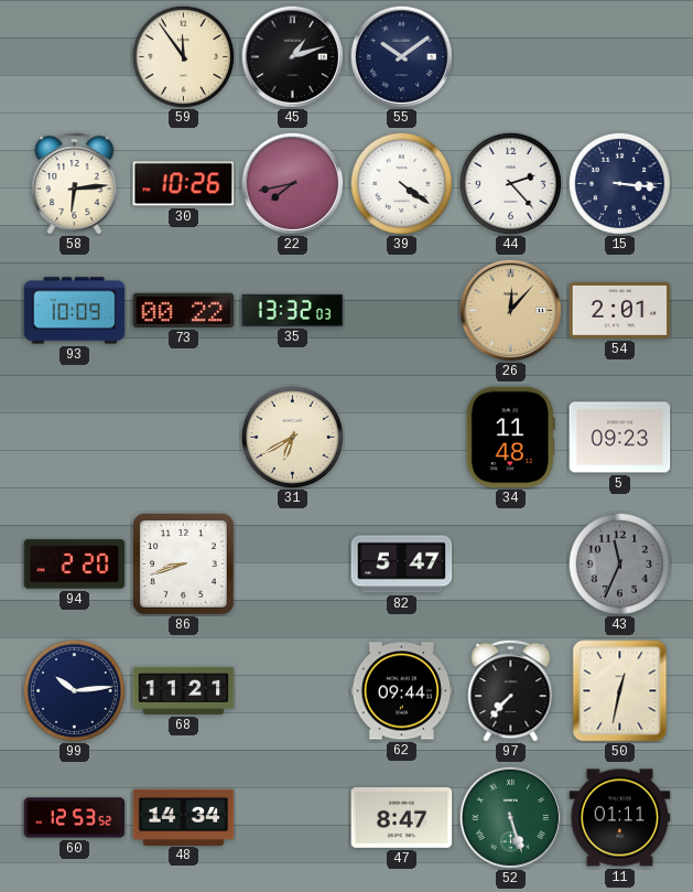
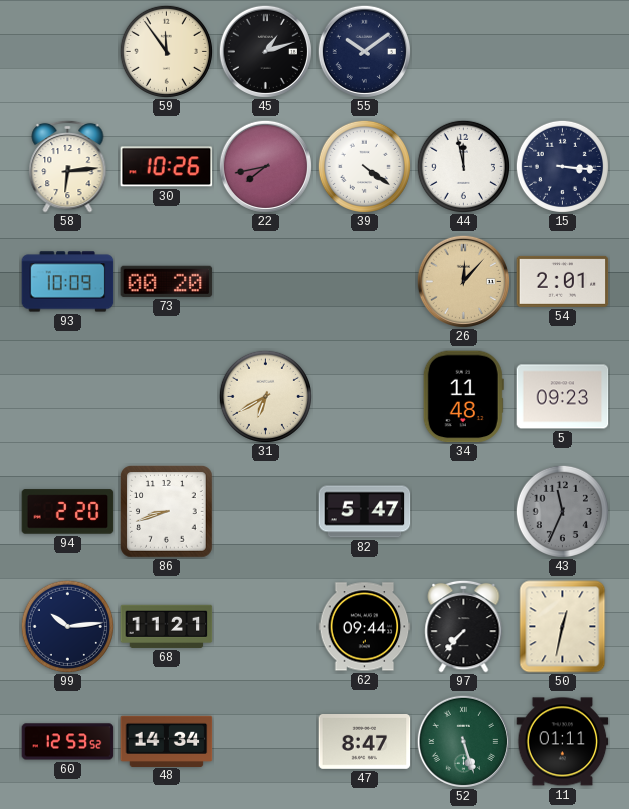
44: 2:23 -> 11:58 (463, 166)
73: 00:22 -> 00:20 (167, 281)
35: 13:32 -> none (293, 310)
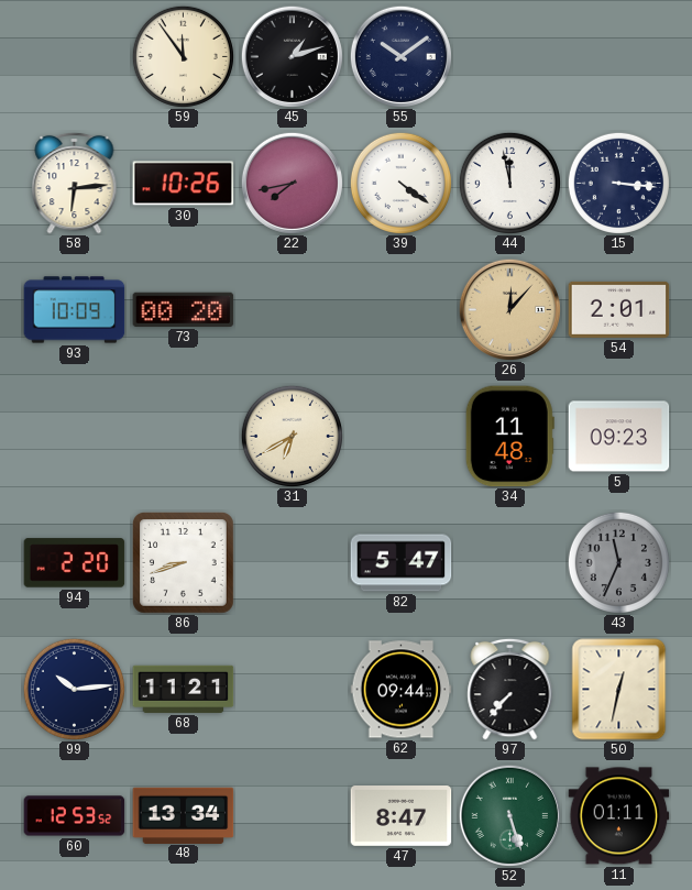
48: 14:34 -> 13:34 (184, 815)
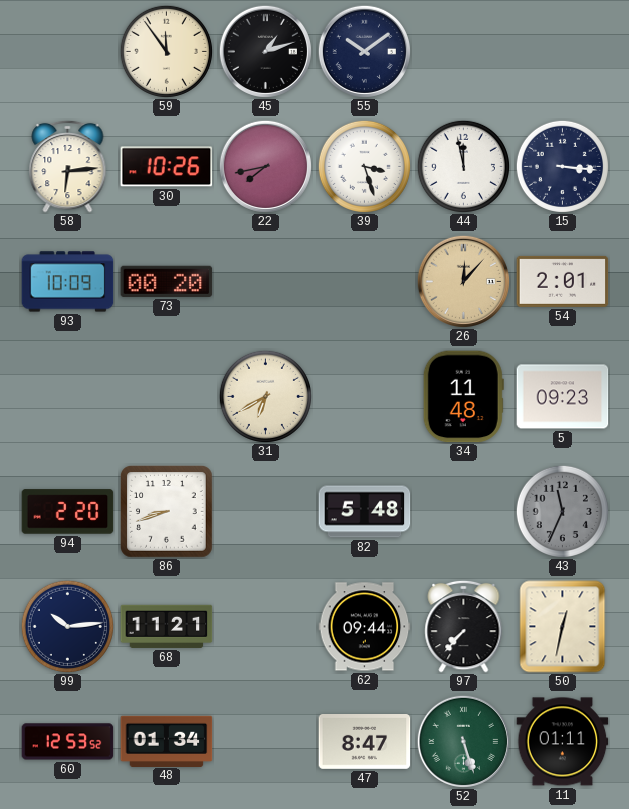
39: 4:21 -> 3:27 (364, 166)
82: 5:47 -> 5:48 (365, 512)
48: 13:34 -> 01:34 (167, 741)
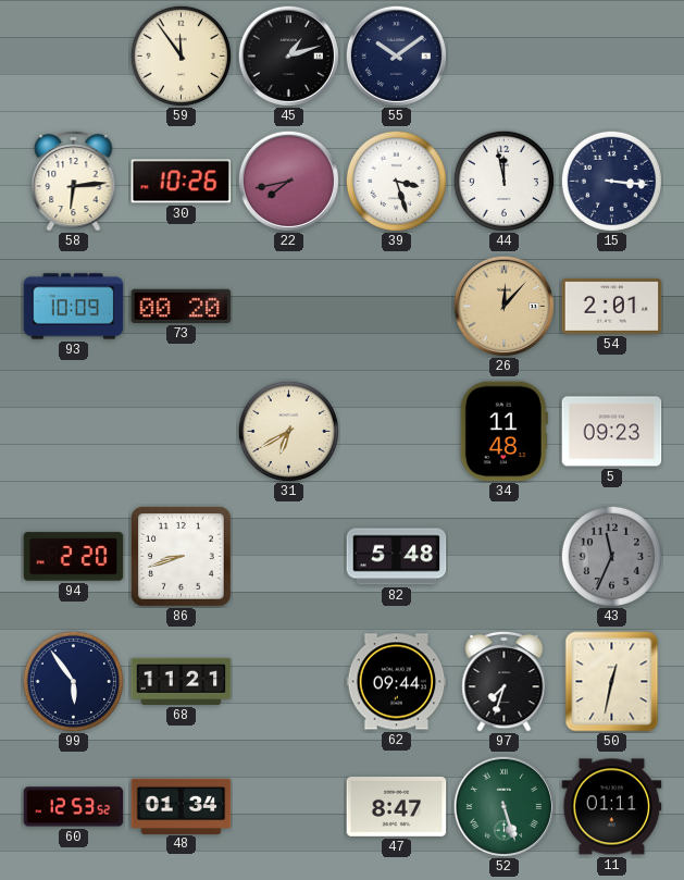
99: 10:14 -> 5:54 (73, 681)
97: 7:37 -> 7:33 (505, 681)
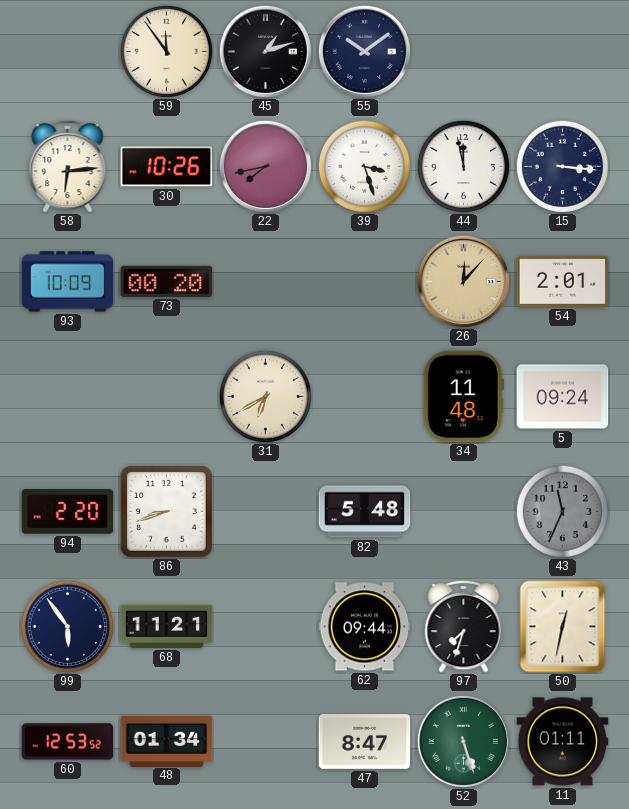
5: 09:23 -> 09:24 (563, 397)
